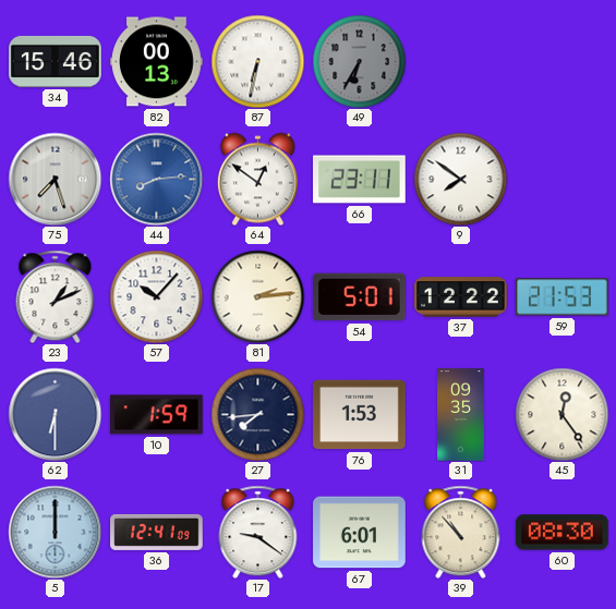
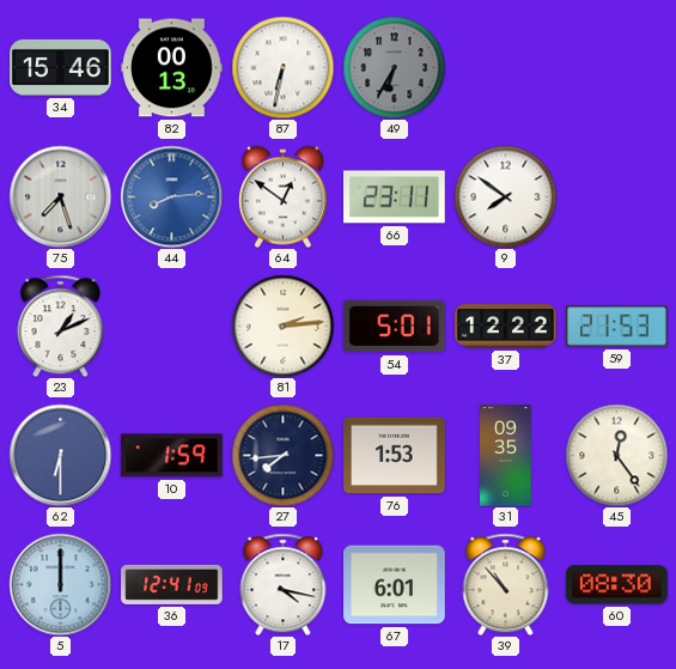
57: 10:07 -> none (156, 296)
17: 9:21 -> 4:17 (284, 584)
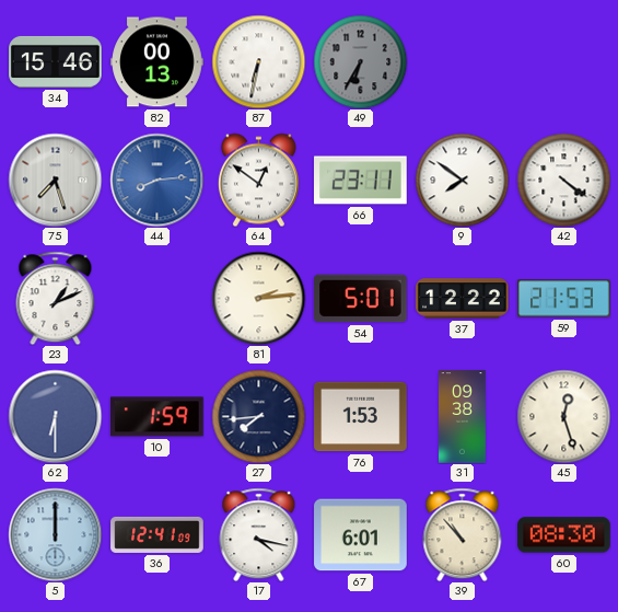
42: none -> 4:21 (563, 180)
31: 09:35 -> 09:38 (463, 417)
45: 12:24 -> 12:27 (563, 416)
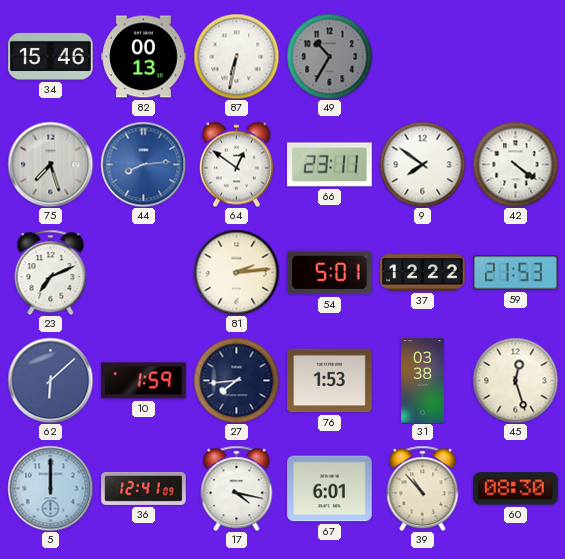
49: 6:35 -> 10:35 (329, 56)
23: 1:11 -> 7:11 (51, 272)
62: 6:30 -> 6:08 (50, 380)
31: 09:38 -> 03:38 (423, 381)
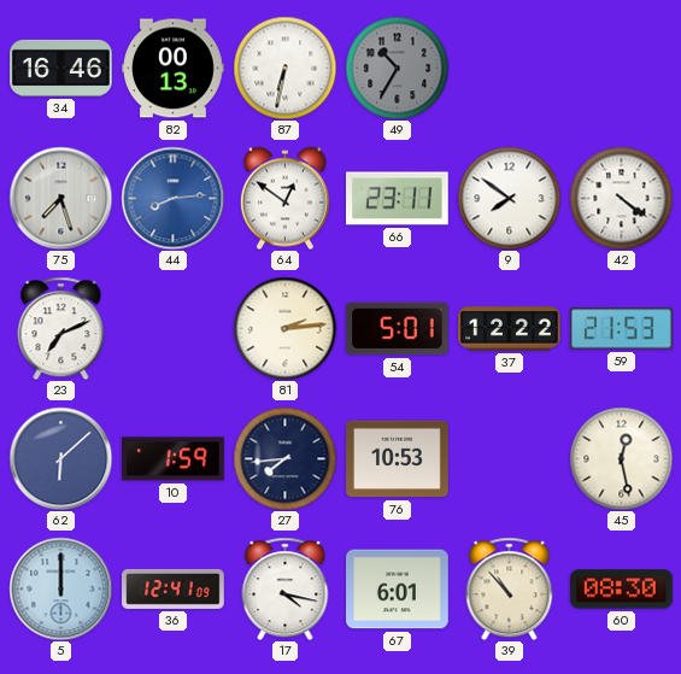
34: 15:46 -> 16:46 (61, 68)
76: 1:53 -> 10:53 (398, 459)
31: 03:38 -> none (423, 381)
45: 12:27 -> 12:28 (621, 458)
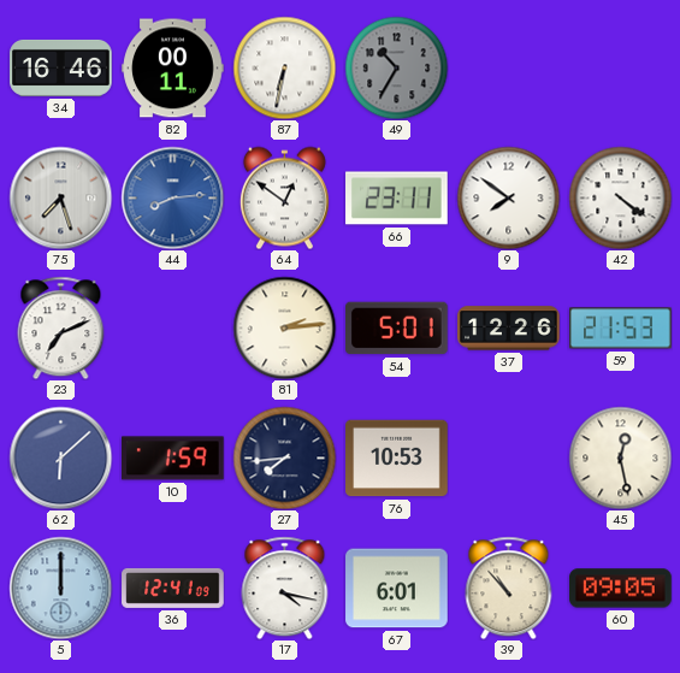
82: 00:13 -> 00:11 (173, 69)
37: 12:22 -> 12:26 (509, 329)
60: 08:30 -> 09:05 (621, 589)
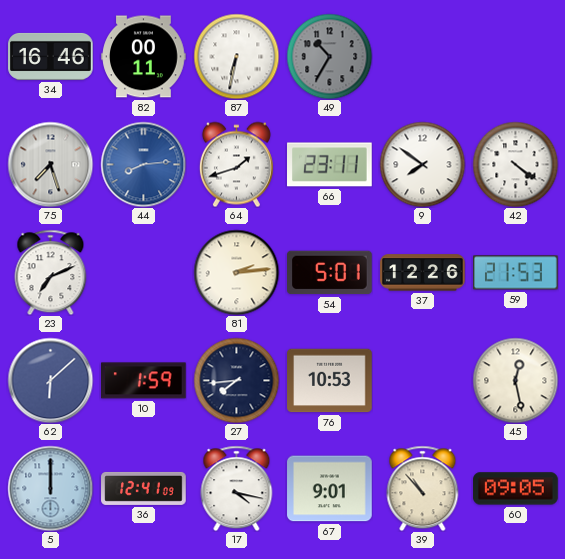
64: 12:51 -> 1:42 (236, 164)
67: 6:01 -> 9:01 (330, 489)
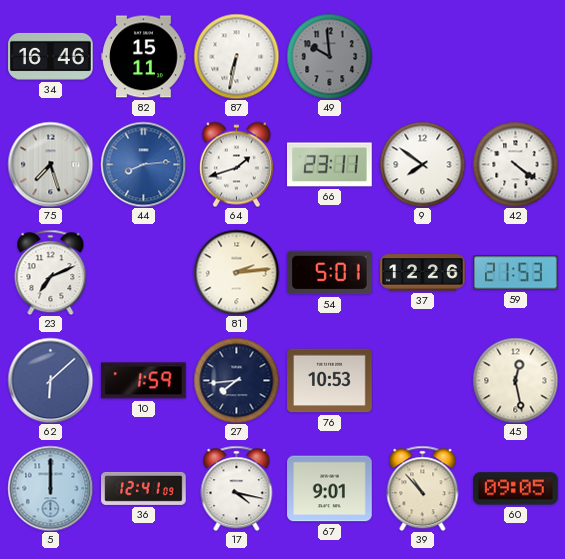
82: 00:11 -> 15:11 (144, 57)
49: 10:35 -> 9:59 (329, 56)
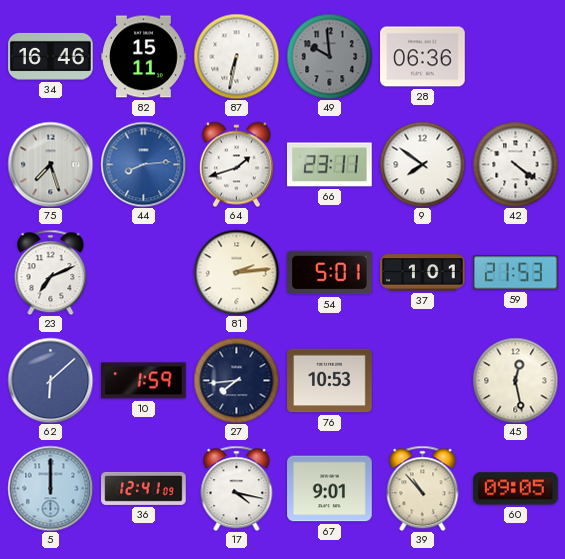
28: none -> 06:36 (423, 57)
37: 12:26 -> 1:01 (423, 273)
